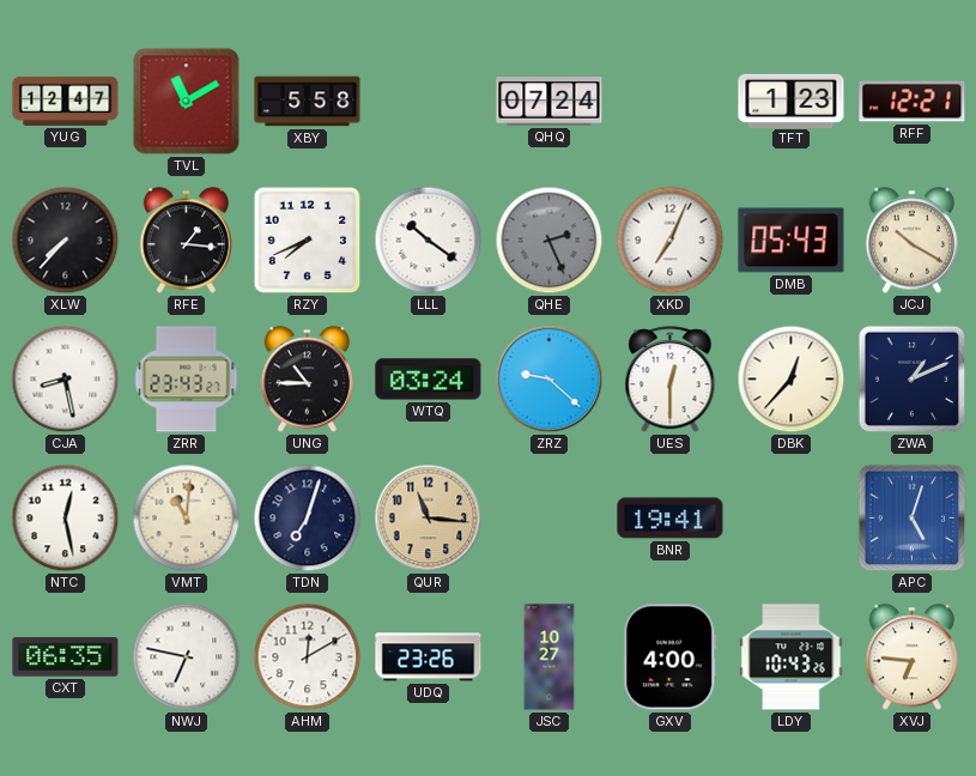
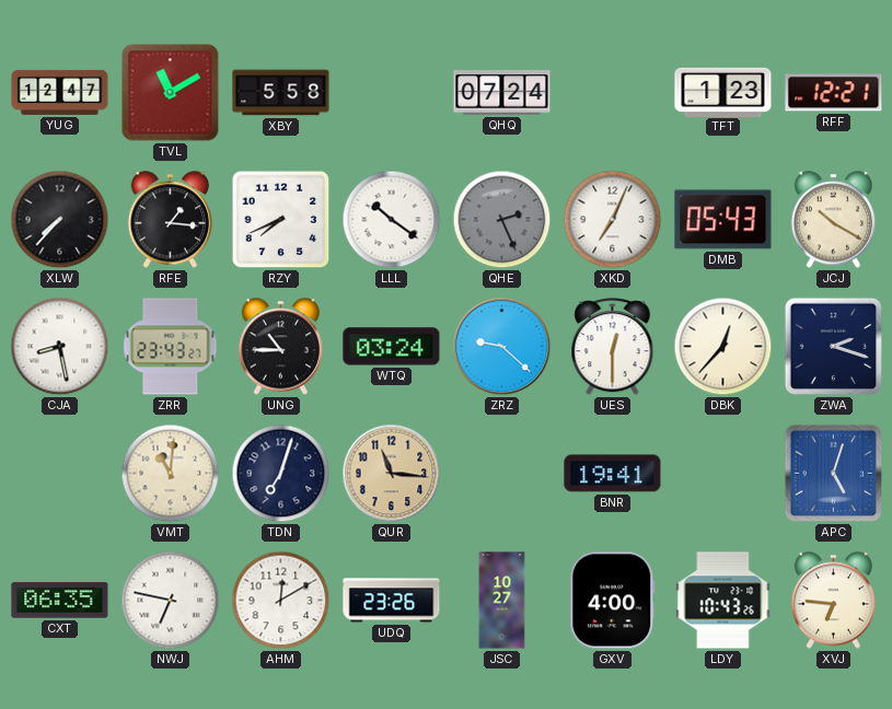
ZWA: 1:11 -> 2:18 (834, 347)
NTC: 12:28 -> none (66, 519)
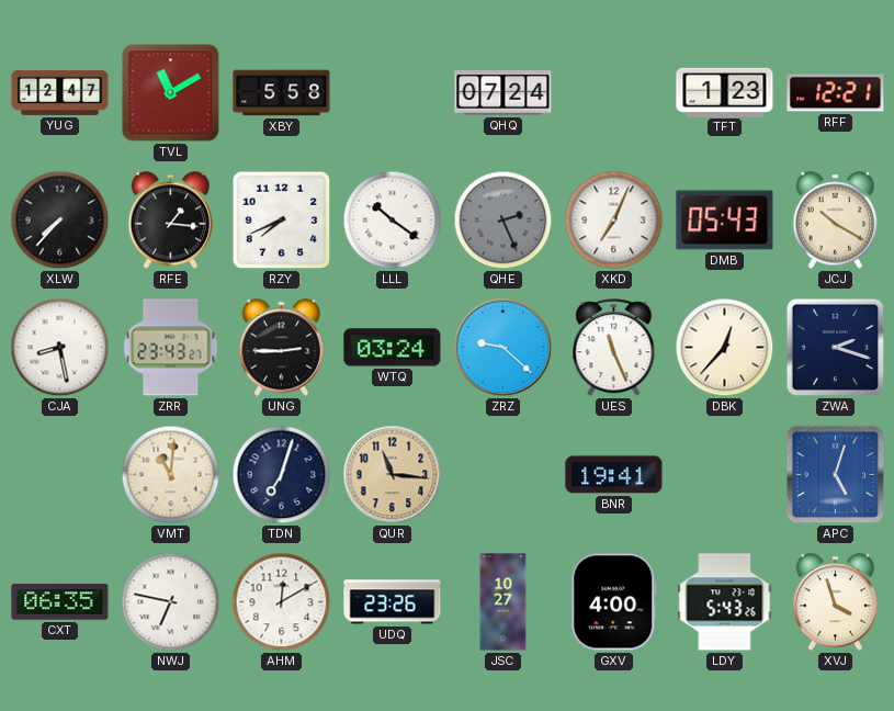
UNG: 10:45 -> 2:45 (282, 348)
UES: 12:30 -> 11:26 (614, 348)
LDY: 10:43 -> 5:43 (725, 602)
XVJ: 6:46 -> 3:57 (836, 602)
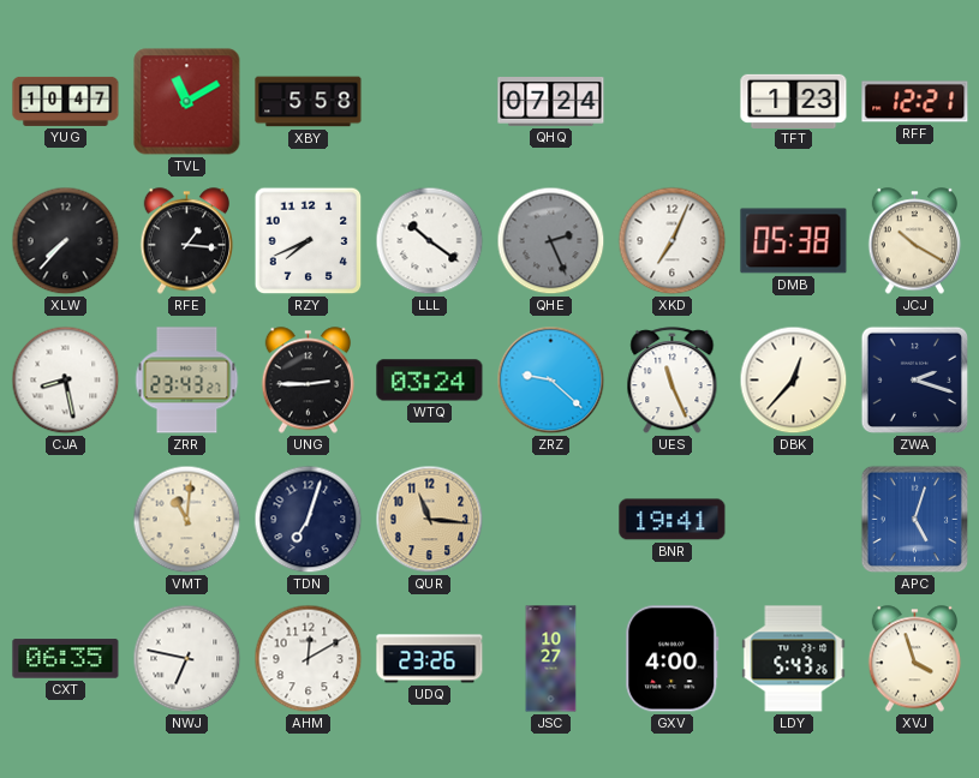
YUG: 12:47 -> 10:47 (66, 101)
DMB: 05:43 -> 05:38 (794, 241)
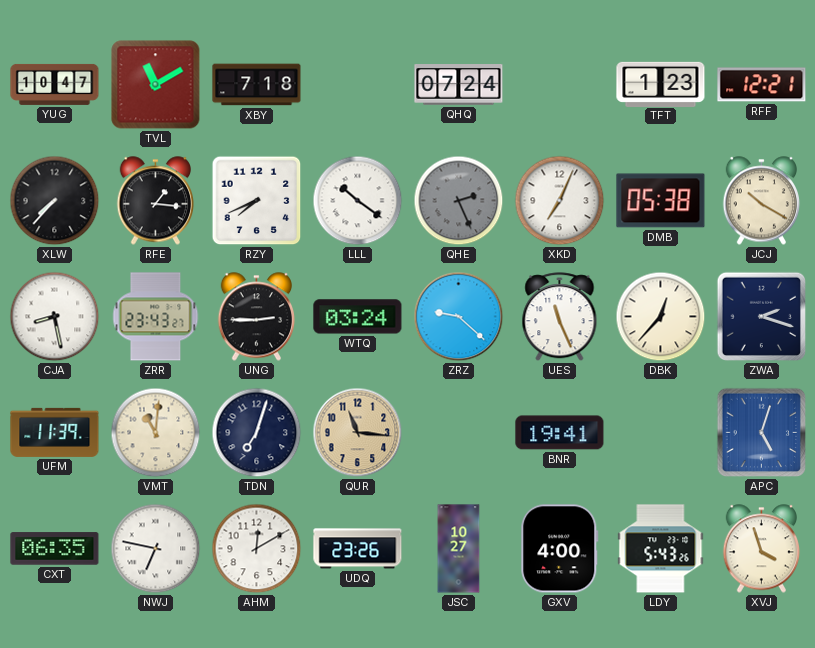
XBY: 5:58 -> 7:18 (257, 85)
UFM: none -> 11:39 (55, 432)
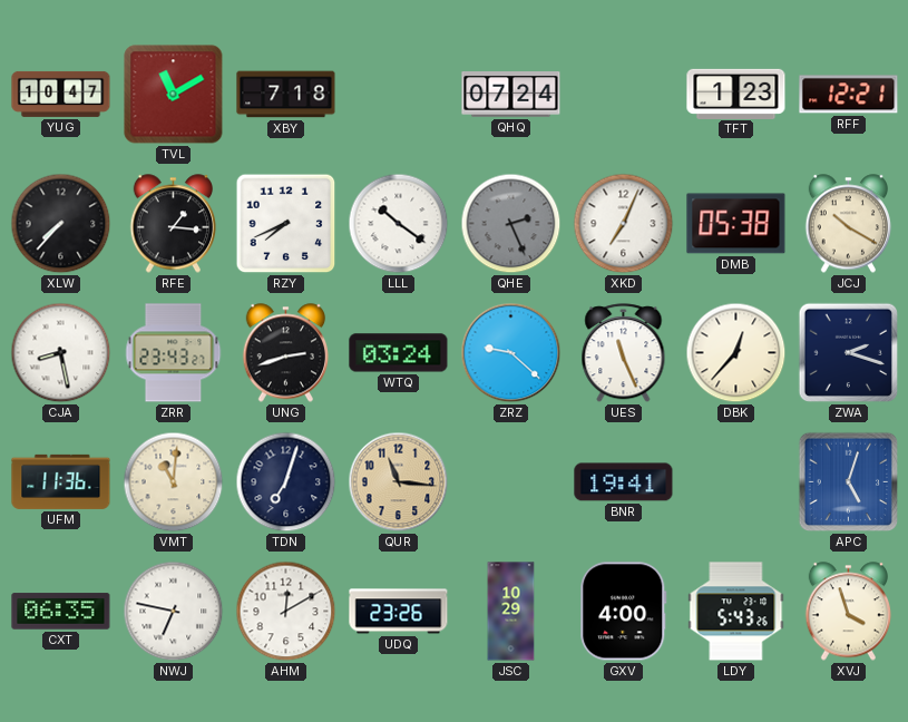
UNG: 2:45 -> 2:42 (286, 353)
UFM: 11:39 -> 11:36 (61, 481)
JSC: 10:27 -> 10:29 (511, 612)
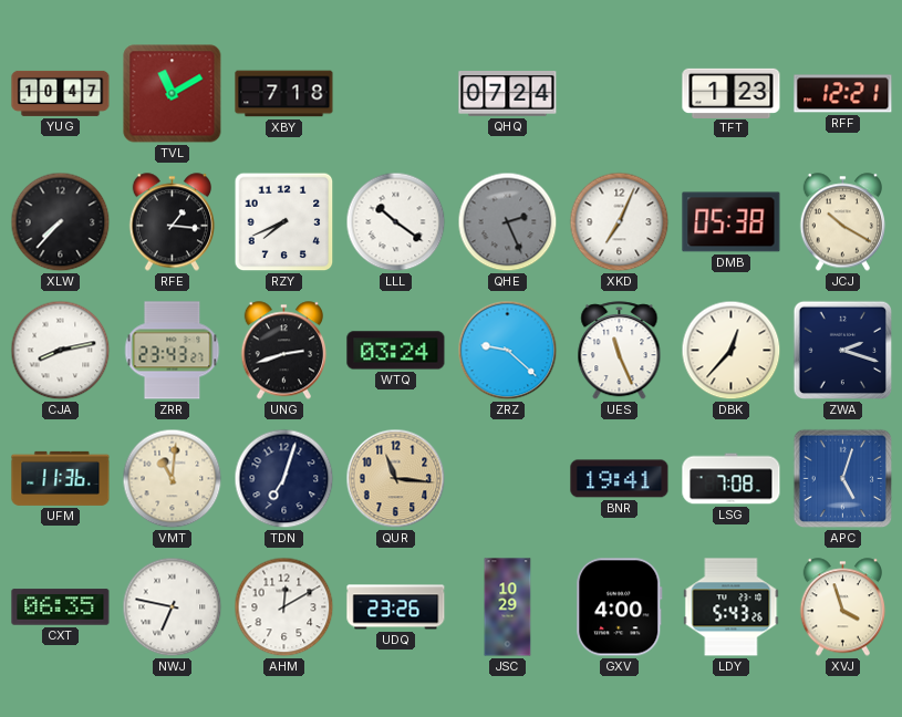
CJA: 8:28 -> 8:13 (61, 351)
LSG: none -> 7:08 (732, 479)
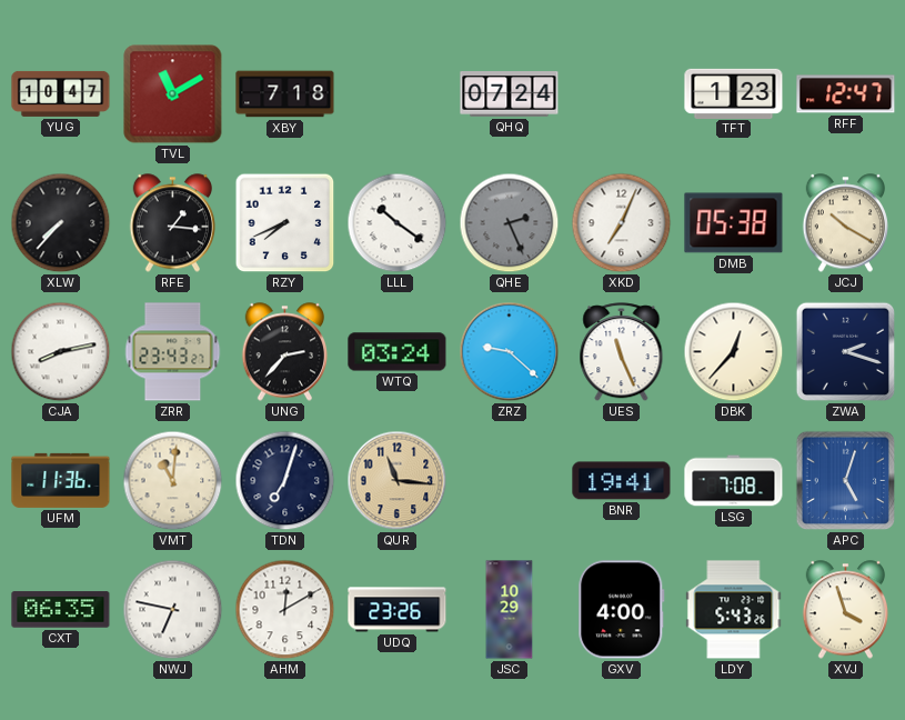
RFF: 12:21 -> 12:47 (846, 94)
UNG: 2:42 -> 2:37 (285, 352)
